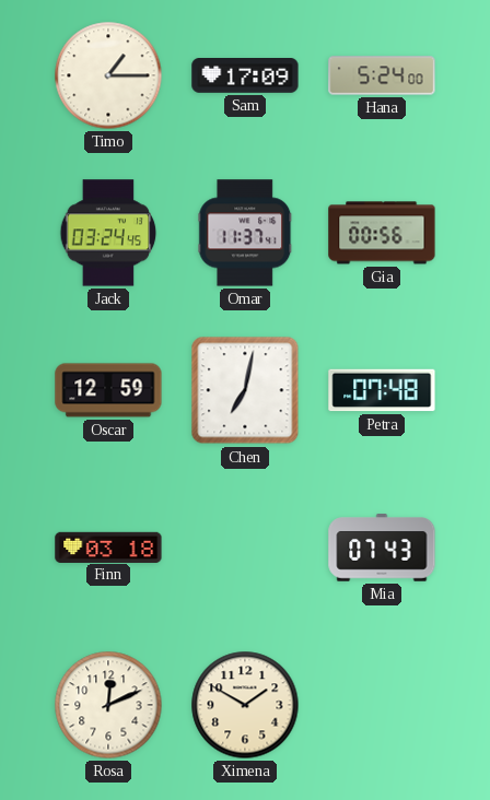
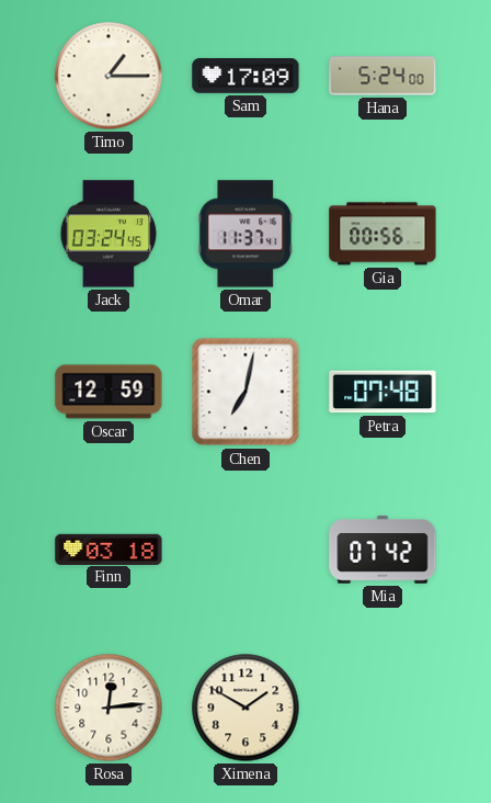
Mia: 07:43 -> 07:42 (382, 550)
Rosa: 12:11 -> 12:14 (109, 708)
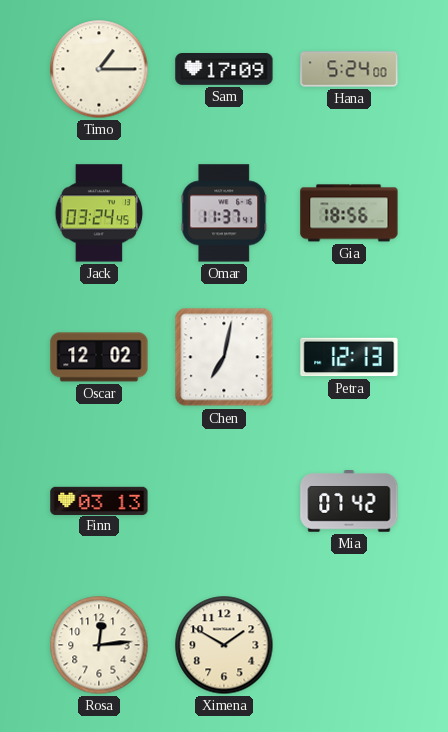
Gia: 00:56 -> 18:56 (349, 213)
Oscar: 12:59 -> 12:02 (99, 357)
Petra: 07:48 -> 12:13 (349, 357)
Finn: 03:18 -> 03:13 (99, 500)
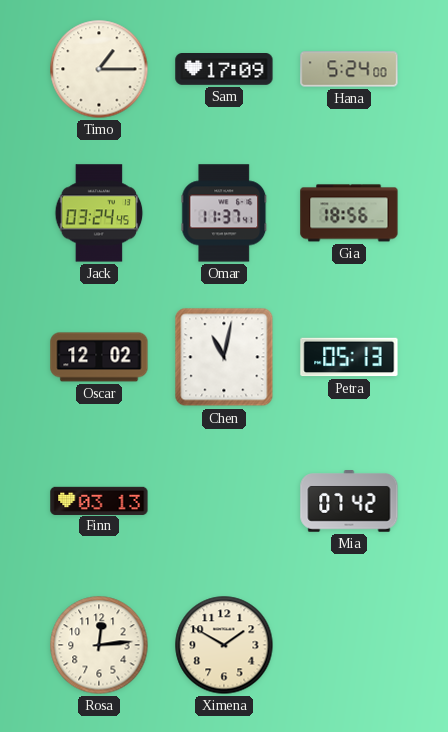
Chen: 7:02 -> 11:02 (224, 357)
Petra: 12:13 -> 05:13 (349, 357)
